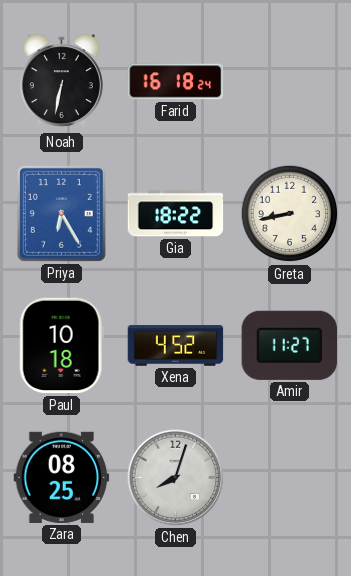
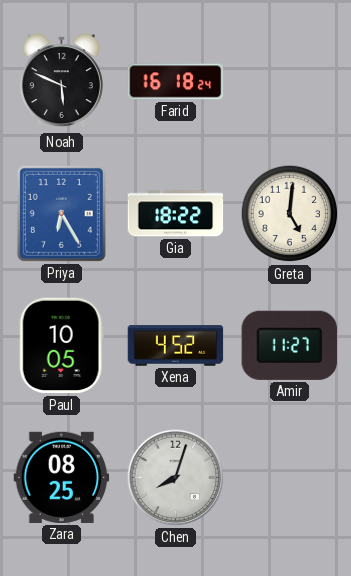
Noah: 6:32 -> 5:49 (61, 82)
Greta: 8:43 -> 5:01 (290, 214)
Paul: 10:18 -> 10:05 (61, 346)
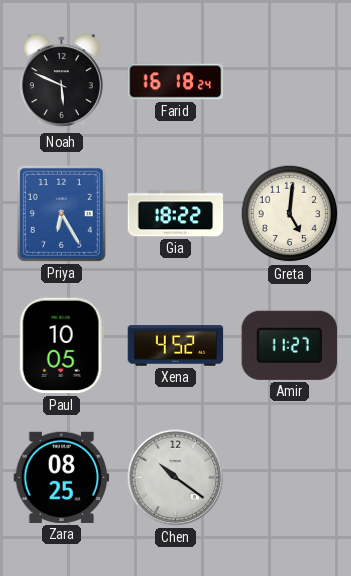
Chen: 8:03 -> 10:21 (176, 478)
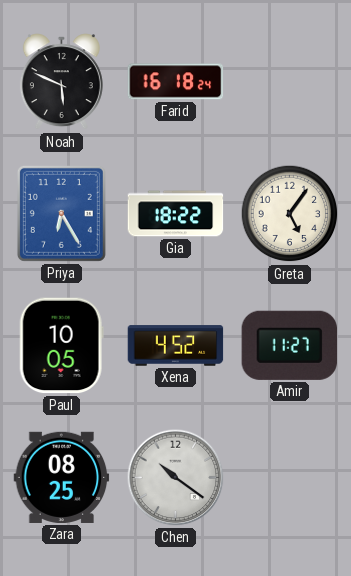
Greta: 5:01 -> 5:06 (290, 214)
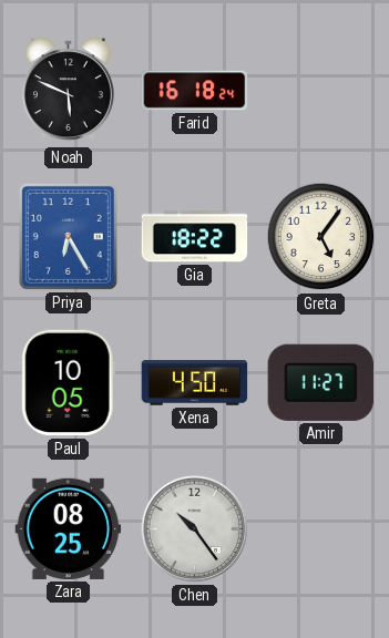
Xena: 4:52 -> 4:50 (195, 383)
Chen: 10:21 -> 10:24 (195, 529)
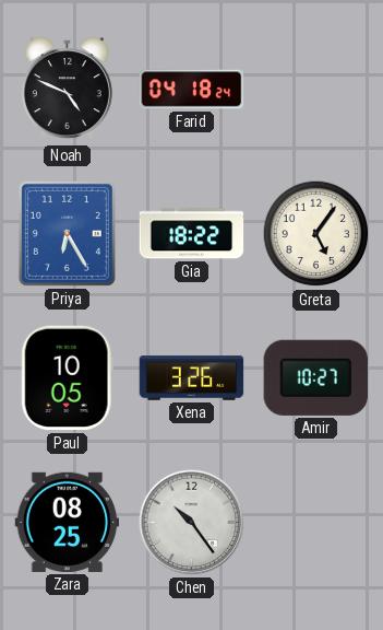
Noah: 5:49 -> 4:49 (67, 90)
Farid: 16:18 -> 04:18 (192, 90)
Xena: 4:50 -> 3:26 (192, 378)
Amir: 11:27 -> 10:27 (315, 377)
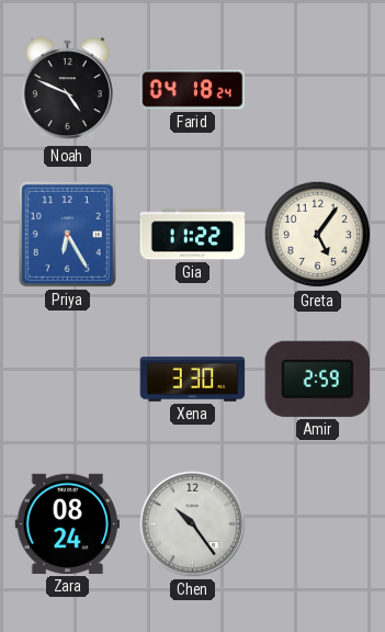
Gia: 18:22 -> 11:22 (193, 235)
Paul: 10:05 -> none (67, 378)
Xena: 3:26 -> 3:30 (193, 380)
Amir: 10:27 -> 2:59 (317, 379)
Zara: 08:25 -> 08:24 (68, 523)
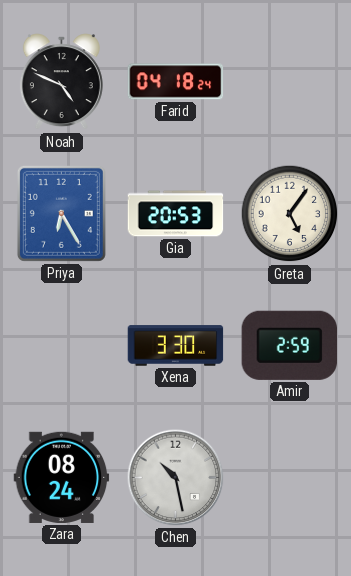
Gia: 11:22 -> 20:53 (176, 214)
Chen: 10:24 -> 10:28 (176, 478)
